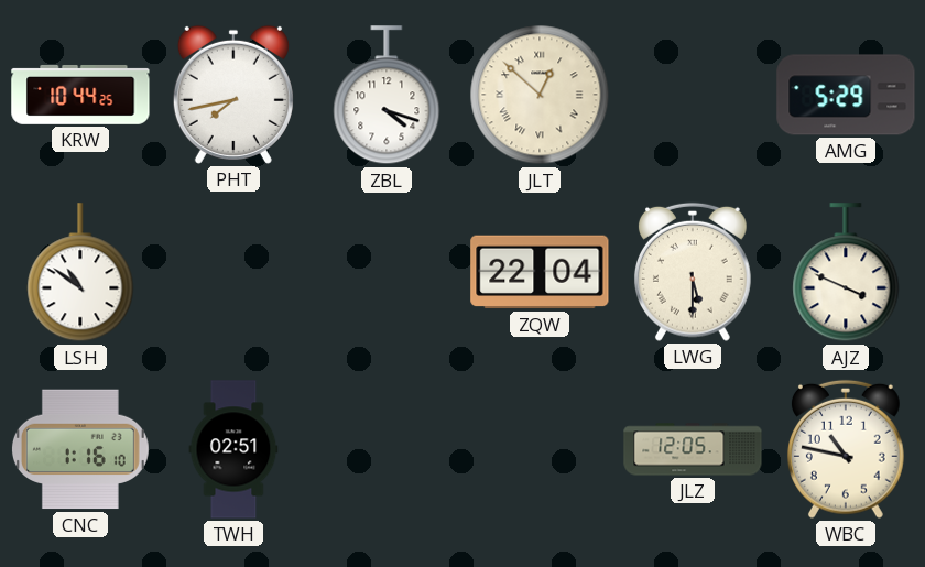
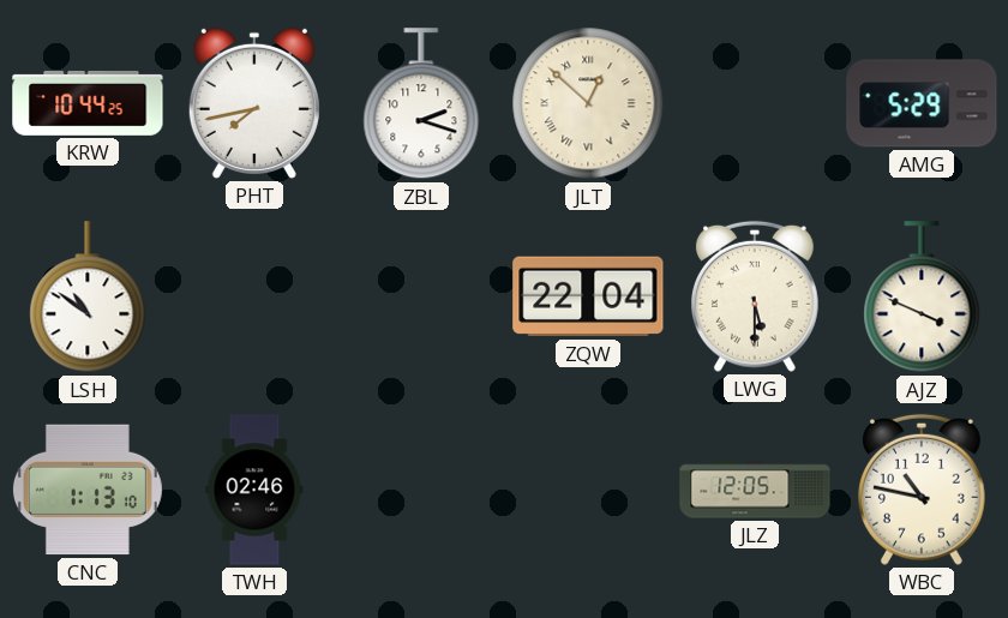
ZBL: 4:18 -> 2:18 (421, 104)
CNC: 1:16 -> 1:13 (88, 490)
TWH: 02:51 -> 02:46 (254, 490)
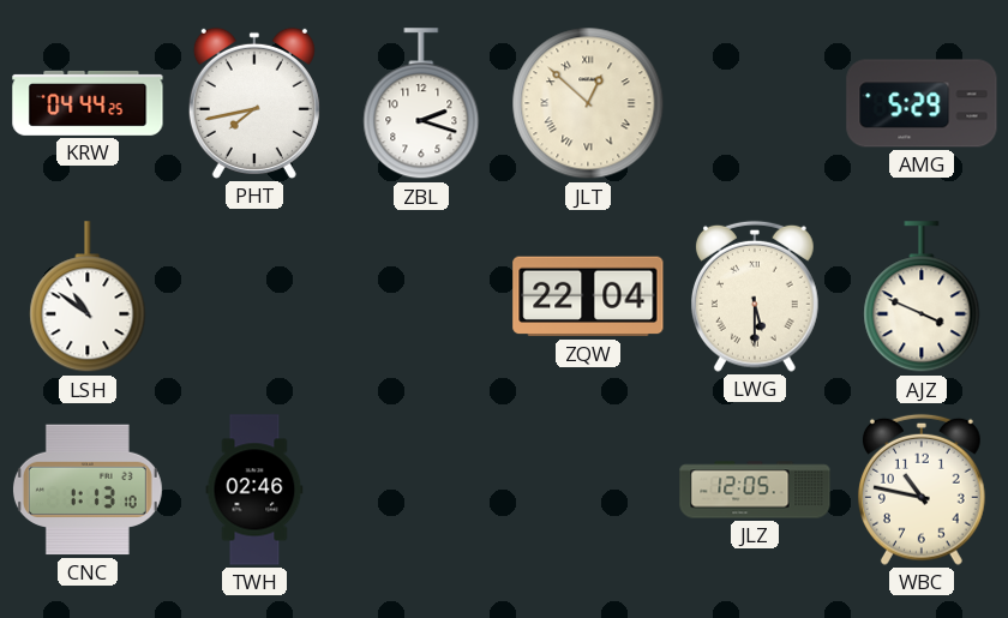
KRW: 10:44 -> 04:44 (88, 103)
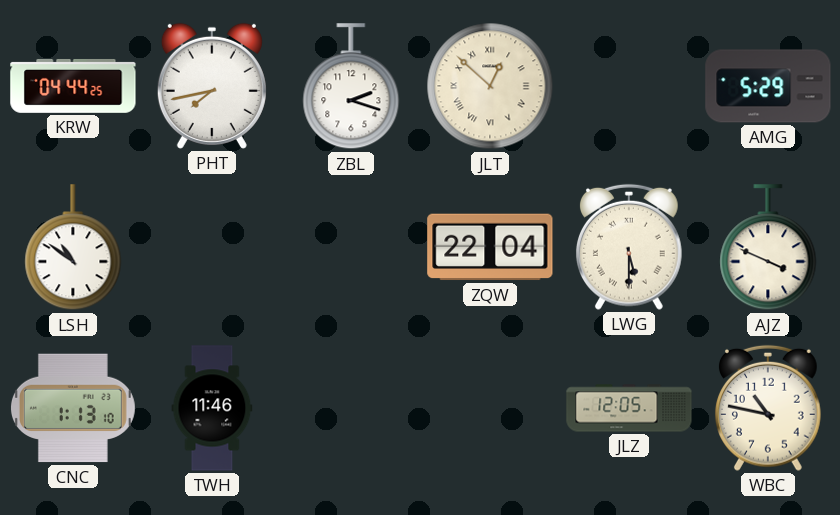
TWH: 02:46 -> 11:46 (212, 408)
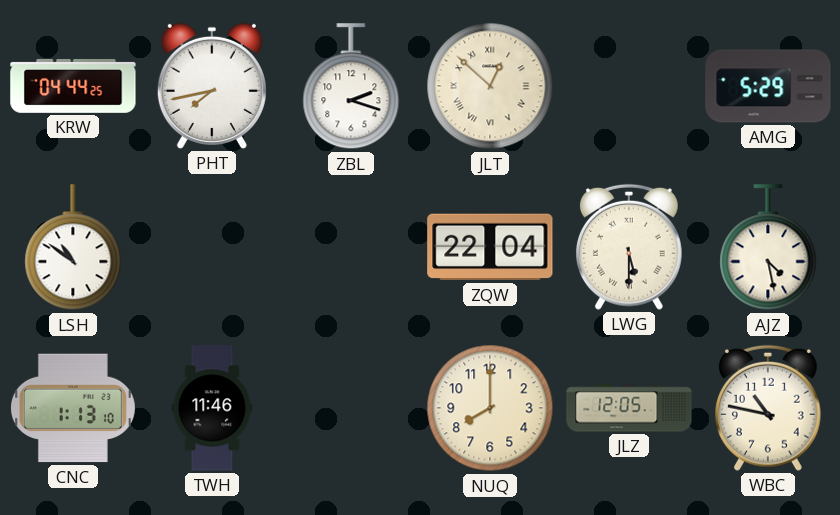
AJZ: 3:49 -> 4:28 (768, 248)
NUQ: none -> 8:00 (490, 408)
